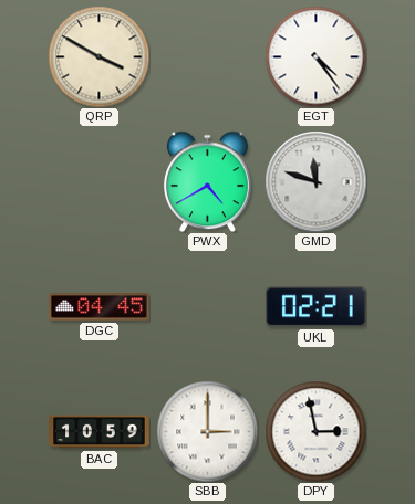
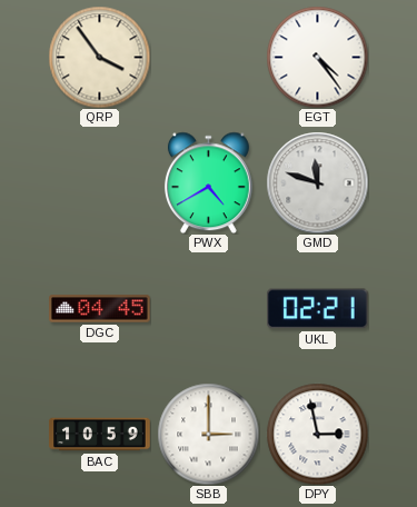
QRP: 3:50 -> 3:54 (99, 57)
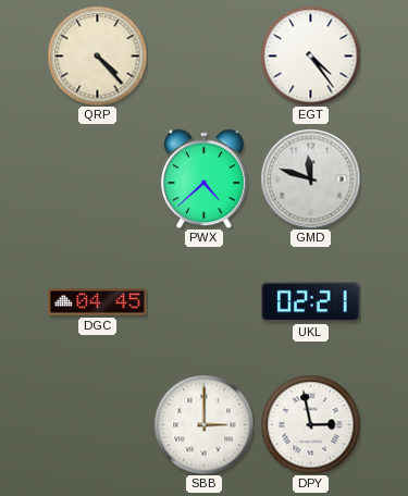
QRP: 3:54 -> 4:23 (97, 55)
PWX: 4:40 -> 4:38 (203, 178)
BAC: 10:59 -> none (100, 435)
